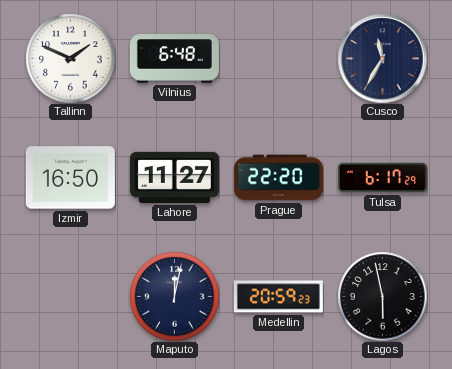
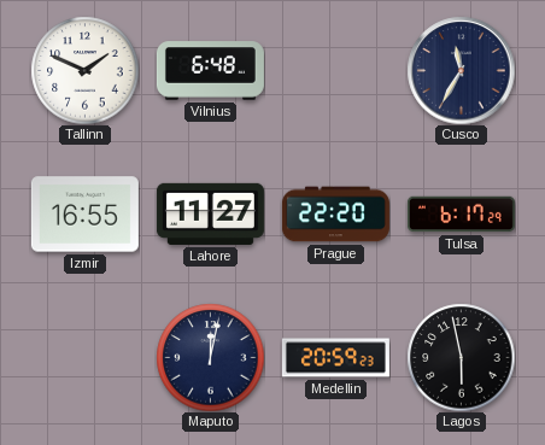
Izmir: 16:50 -> 16:55 (84, 215)
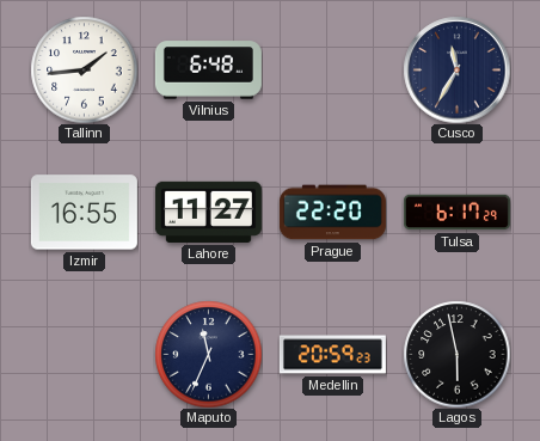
Tallinn: 1:49 -> 1:44 (84, 69)
Maputo: 12:02 -> 11:34 (208, 354)
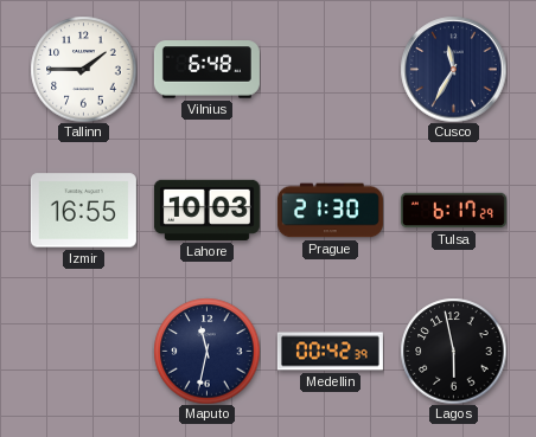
Tallinn: 1:44 -> 1:45 (83, 69)
Lahore: 11:27 -> 10:03 (206, 210)
Prague: 22:20 -> 21:30 (330, 211)
Maputo: 11:34 -> 11:32 (206, 351)
Medellin: 20:59 -> 00:42 (330, 352)
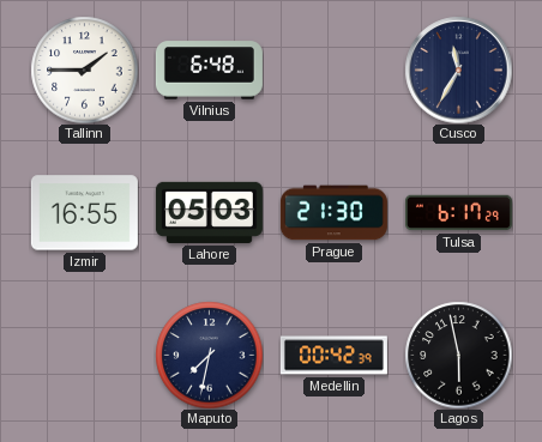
Lahore: 10:03 -> 05:03 (209, 212)
Maputo: 11:32 -> 7:32 (209, 355)
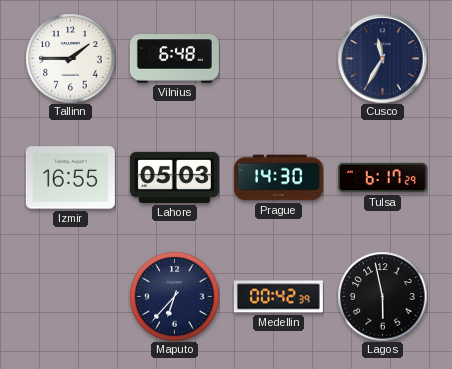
Prague: 21:30 -> 14:30 (278, 178)
Maputo: 7:32 -> 6:37 (174, 296)
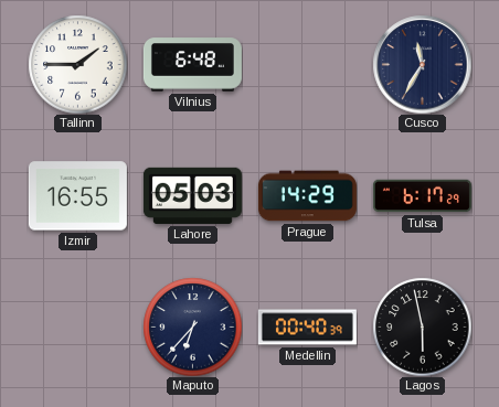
Prague: 14:30 -> 14:29 (307, 196)
Medellin: 00:42 -> 00:40 (307, 328)
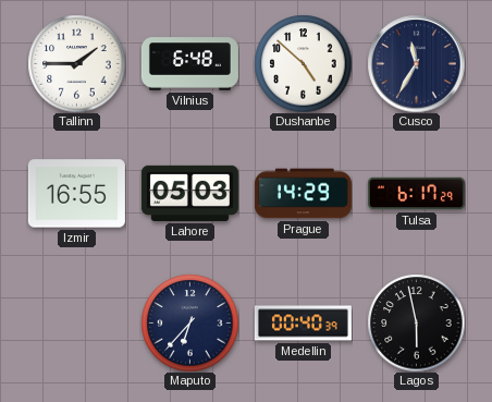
Dushanbe: none -> 4:52 (303, 63)
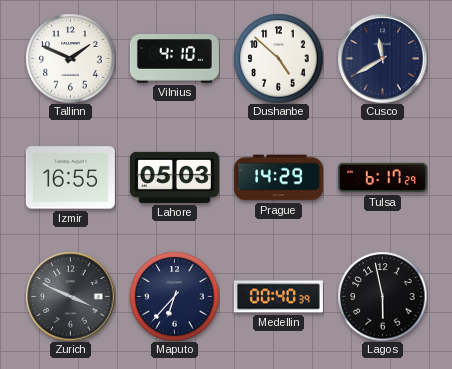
Tallinn: 1:45 -> 1:49 (70, 58)
Vilnius: 6:48 -> 4:10 (174, 59)
Cusco: 11:35 -> 11:40 (382, 58)
Zurich: none -> 3:49 (70, 296)
